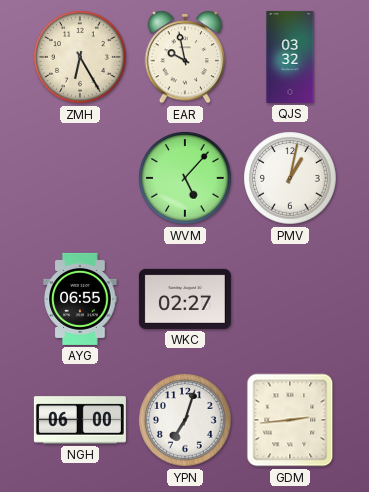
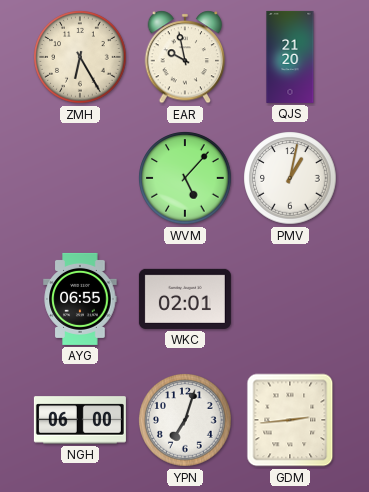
QJS: 03:32 -> 21:20 (290, 57)
WKC: 02:27 -> 02:01 (185, 299)
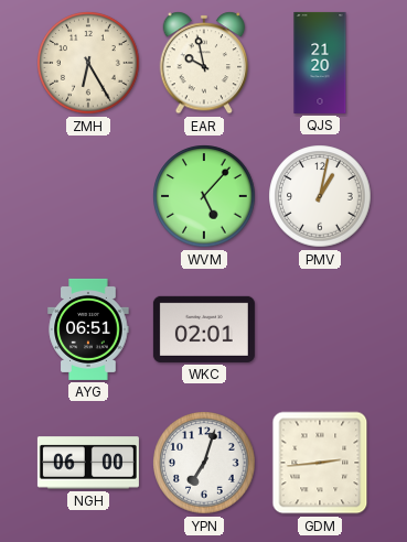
AYG: 06:55 -> 06:51 (88, 329)
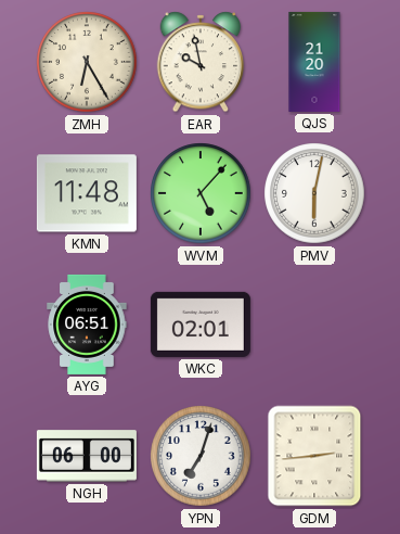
KMN: none -> 11:48 (87, 193)
PMV: 1:02 -> 6:02 (314, 193)
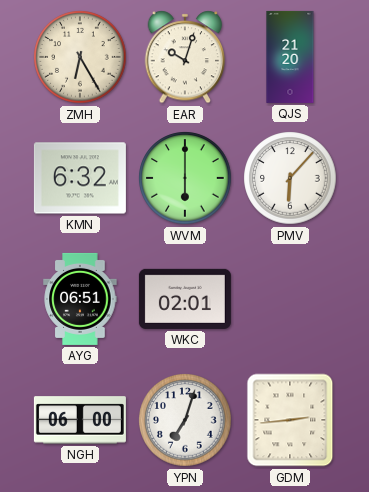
EAR: 9:58 -> 10:03 (185, 57)
KMN: 11:48 -> 6:32 (80, 178)
WVM: 5:07 -> 6:00 (185, 178)
PMV: 6:02 -> 6:07 (290, 178)
